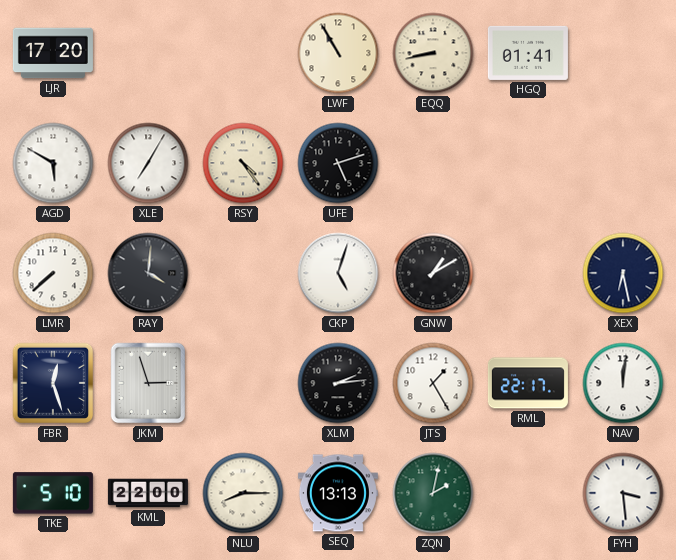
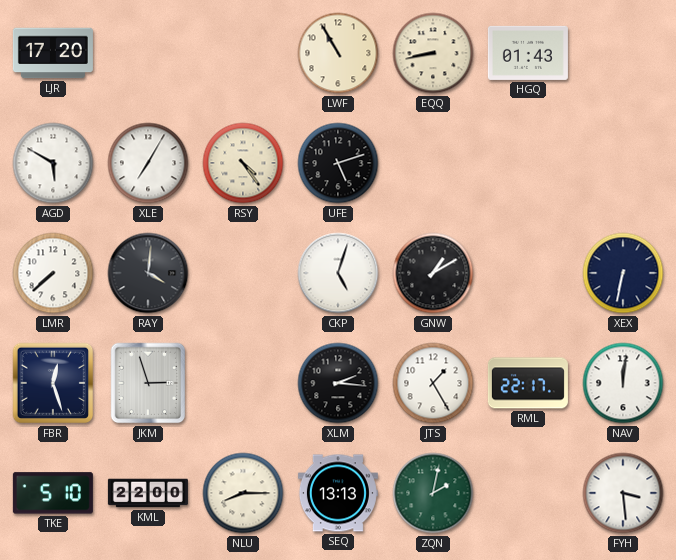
HGQ: 01:41 -> 01:43 (528, 53)
XEX: 6:28 -> 6:32 (623, 273)
XLM: 2:14 -> 2:16 (338, 383)
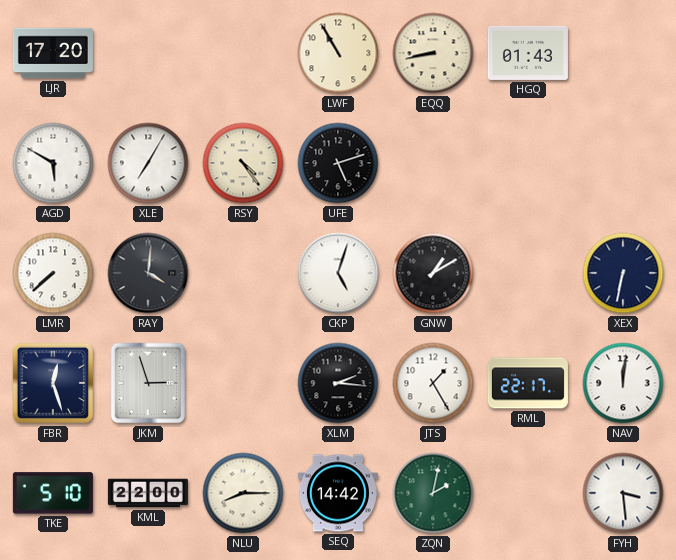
SEQ: 13:13 -> 14:42 (338, 493)
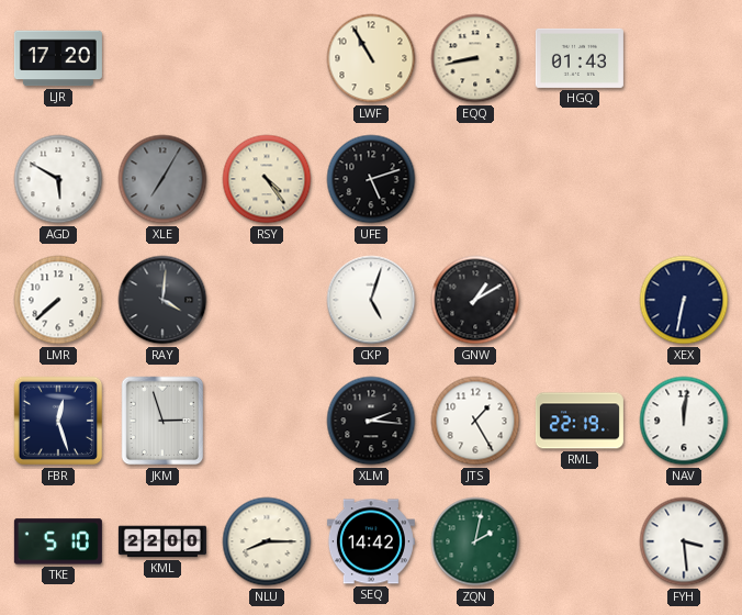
XLE dial: white -> grey (162, 179)
RML: 22:17 -> 22:19 (580, 421)
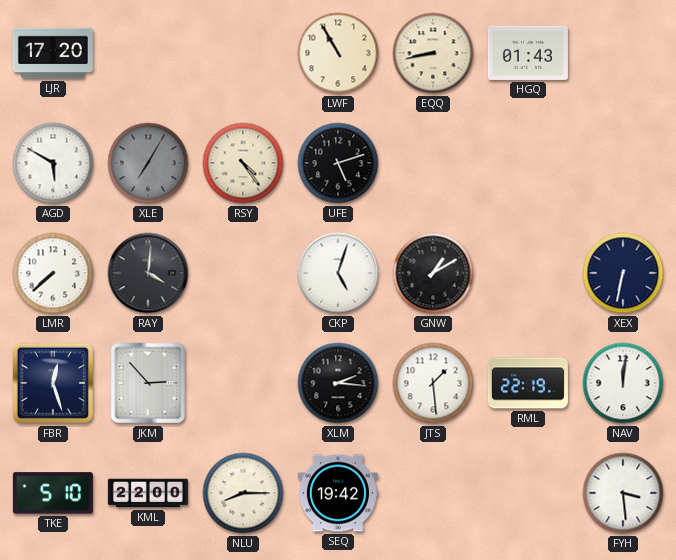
JKM: 2:57 -> 2:53 (148, 383)
JTS: 1:25 -> 1:29 (433, 383)
SEQ: 14:42 -> 19:42 (338, 493)
ZQN: 2:02 -> none (475, 541)
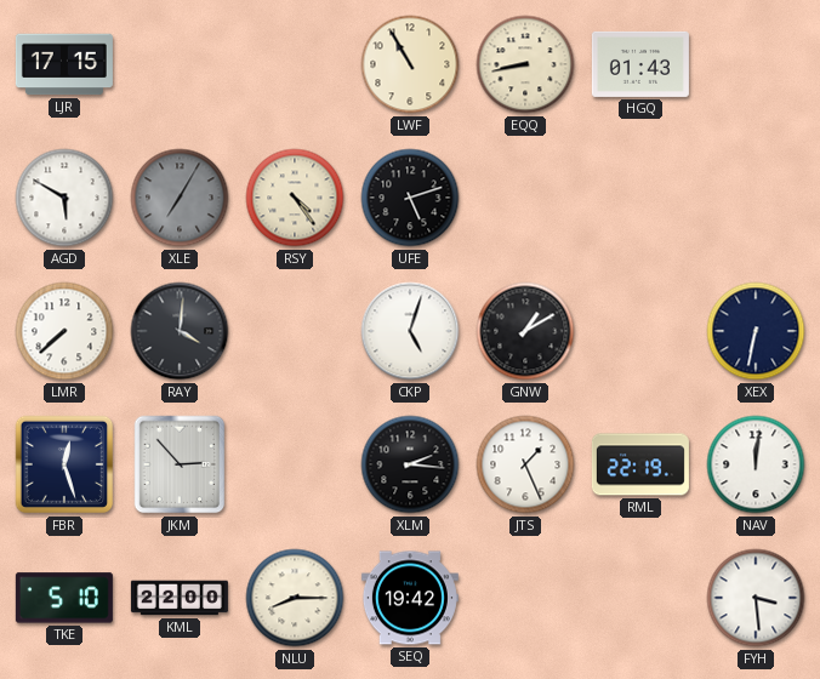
LJR: 17:20 -> 17:15 (64, 64)
JTS: 1:29 -> 1:26 (525, 464)
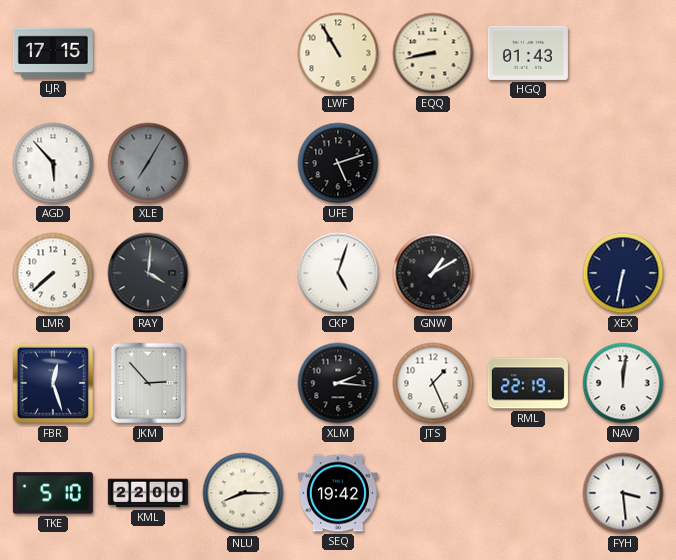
AGD: 5:50 -> 5:53 (53, 163)
RSY: 4:24 -> none (295, 198)
